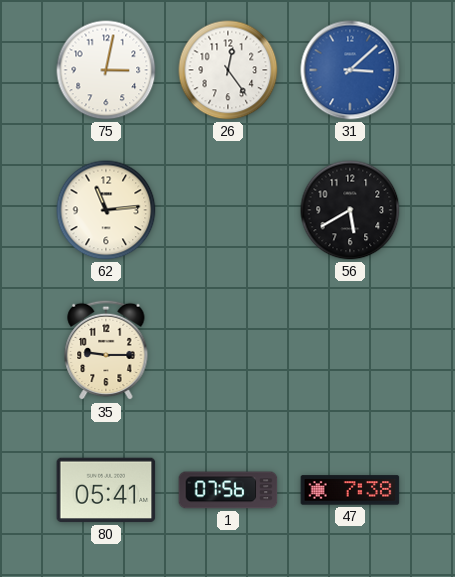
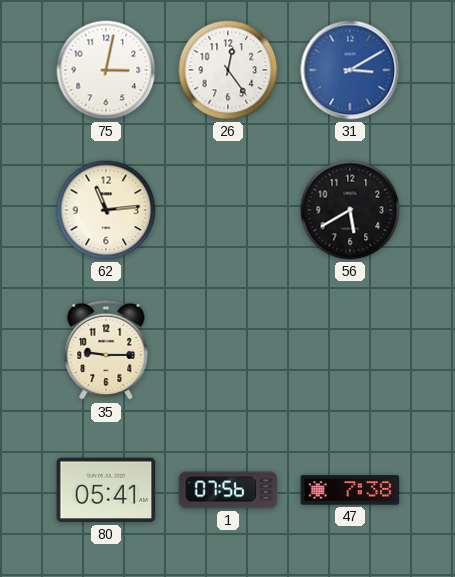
31: 3:08 -> 3:10 (350, 70)
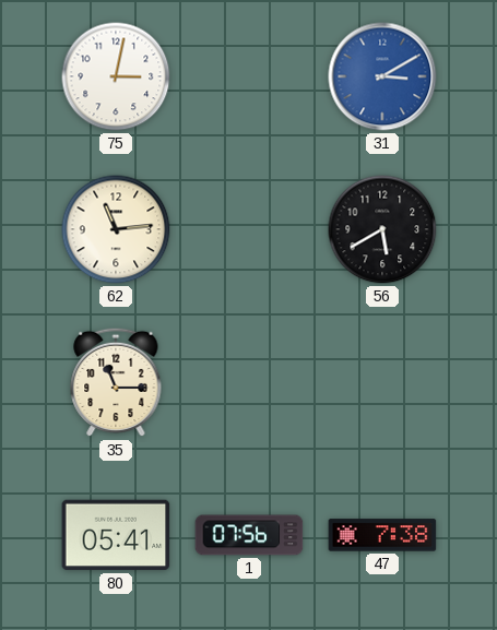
26: 12:24 -> none (228, 70)
35: 9:15 -> 11:15 (116, 382)
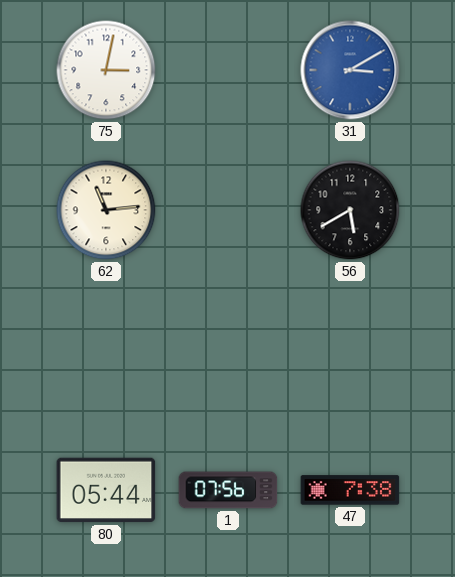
35: 11:15 -> none (116, 382)
80: 05:41 -> 05:44 (106, 490)
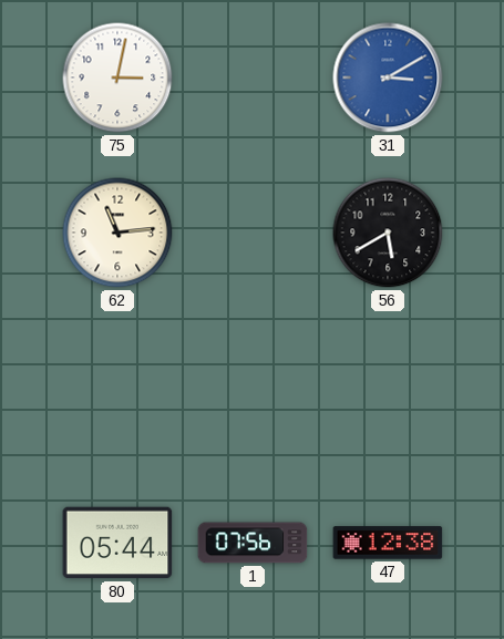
47: 7:38 -> 12:38 (388, 543)
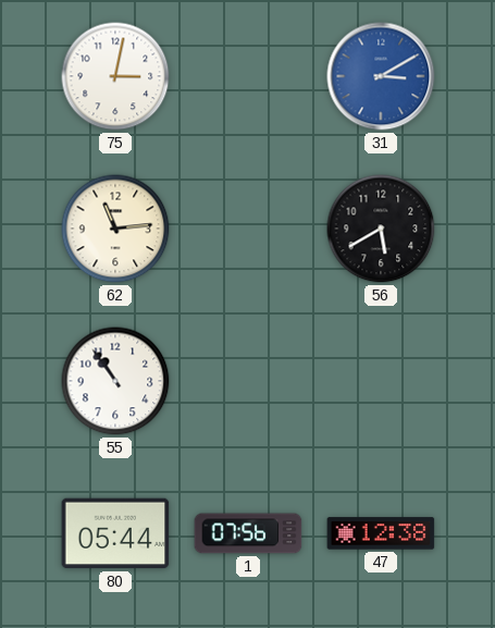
55: none -> 10:54 (115, 381)
